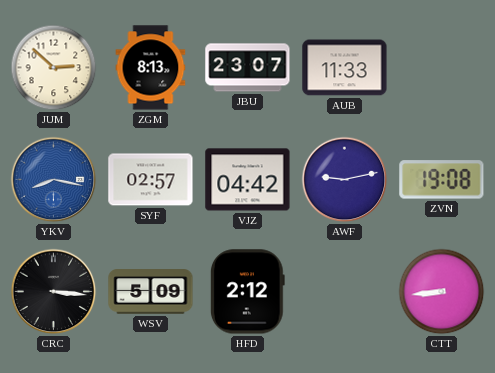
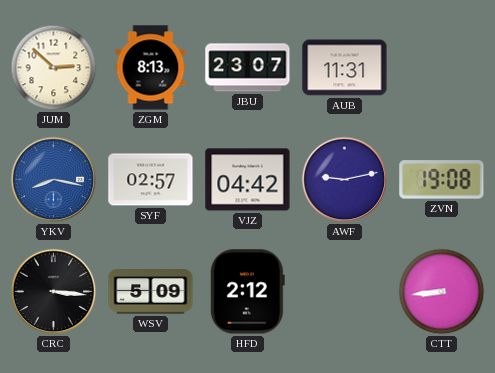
AUB: 11:33 -> 11:31 (345, 68)
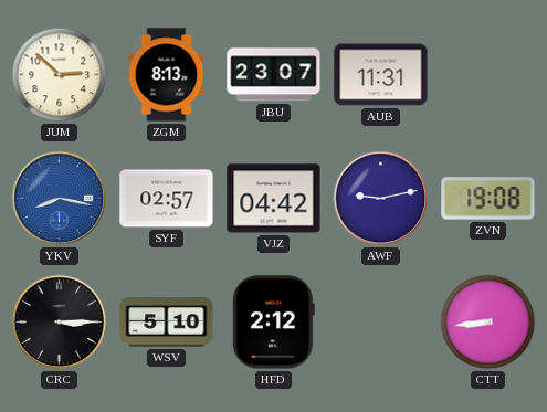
CRC: 3:16 -> 3:15 (60, 323)
WSV: 5:09 -> 5:10 (167, 323)
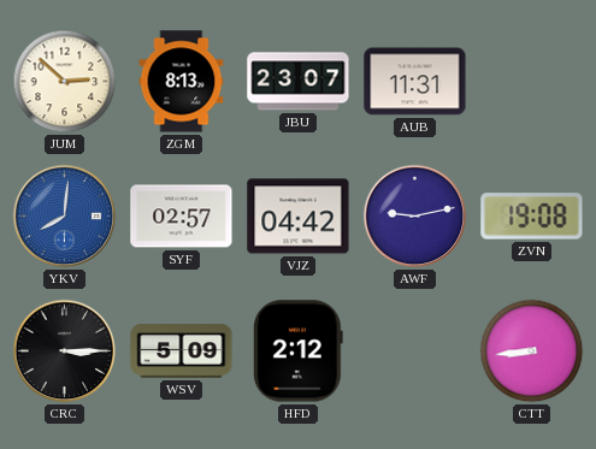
YKV: 8:17 -> 8:01 (65, 217)
WSV: 5:10 -> 5:09 (182, 351)
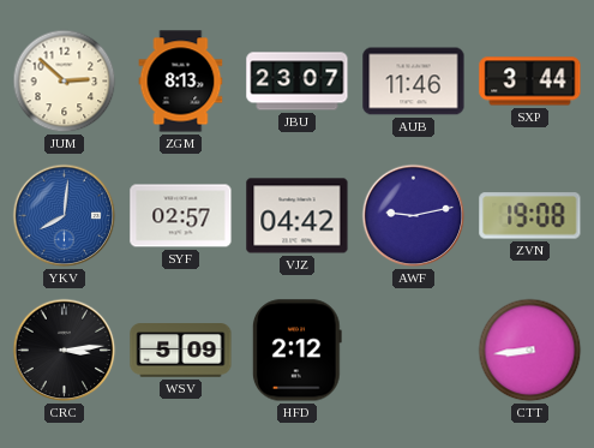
AUB: 11:31 -> 11:46 (414, 82)
SXP: none -> 3:44 (530, 82)
CRC: 3:15 -> 3:14 (65, 351)
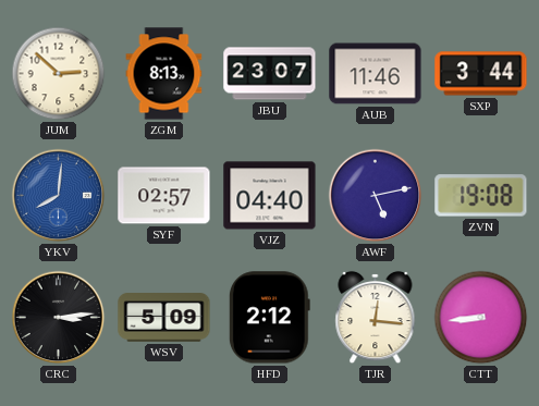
VJZ: 04:42 -> 04:40 (270, 196)
AWF: 9:13 -> 5:13 (376, 196)
TJR: none -> 12:16 (376, 318)
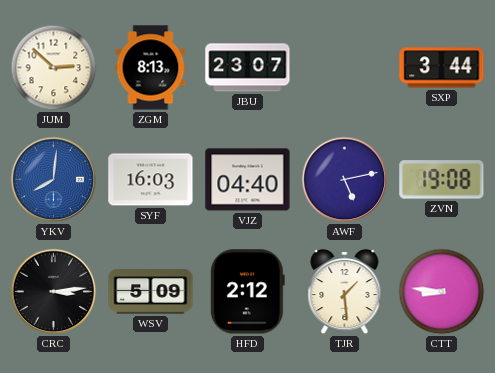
AUB: 11:46 -> none (376, 74)
SYF: 02:57 -> 16:03 (151, 180)
TJR: 12:16 -> 1:29 (345, 292)
CTT: 8:44 -> 8:46 (442, 292)
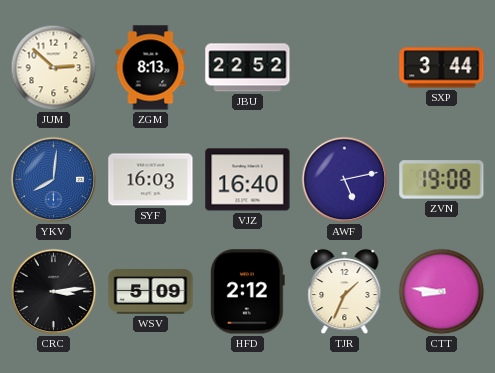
JBU: 23:07 -> 22:52 (248, 68)
VJZ: 04:40 -> 16:40 (248, 180)
TJR: 1:29 -> 1:34 (345, 292)
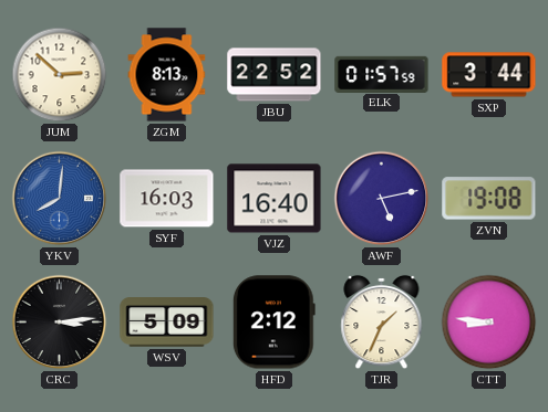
ELK: none -> 01:57 (382, 74)
